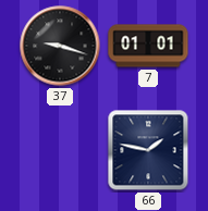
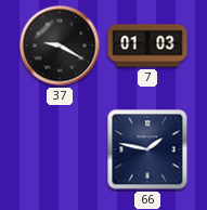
37: 9:18 -> 9:20 (60, 45)
7: 01:01 -> 01:03 (147, 45)
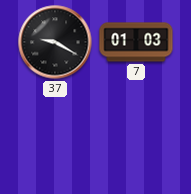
66: 1:47 -> none (147, 149)
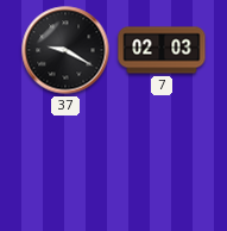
7: 01:03 -> 02:03 (162, 50)
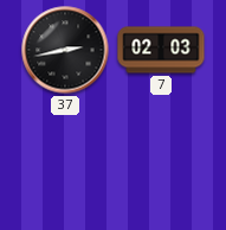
37: 9:20 -> 2:43 (65, 50)
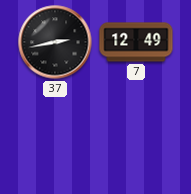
7: 02:03 -> 12:49 (136, 42)
